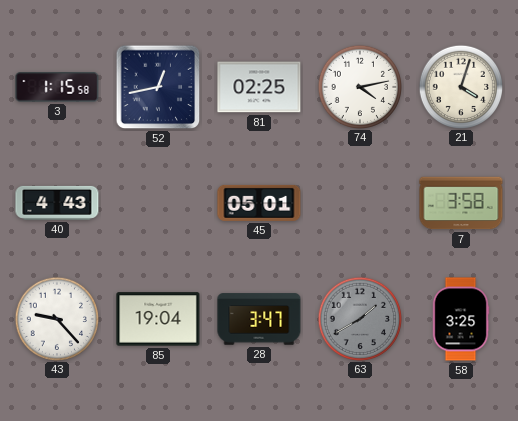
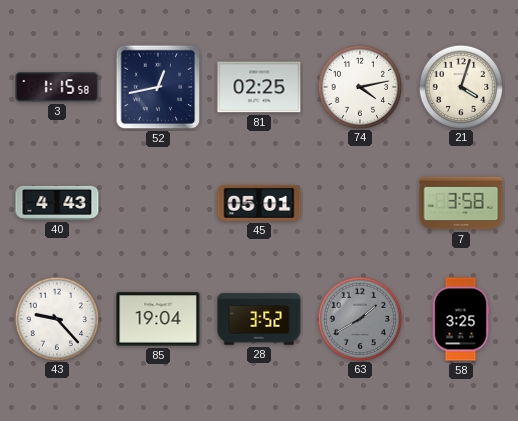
28: 3:47 -> 3:52 (259, 319)
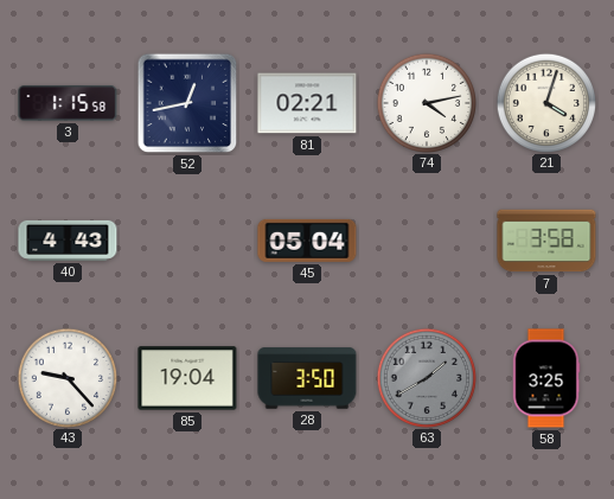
81: 02:25 -> 02:21 (307, 103)
45: 05:01 -> 05:04 (307, 241)
28: 3:52 -> 3:50 (307, 378)
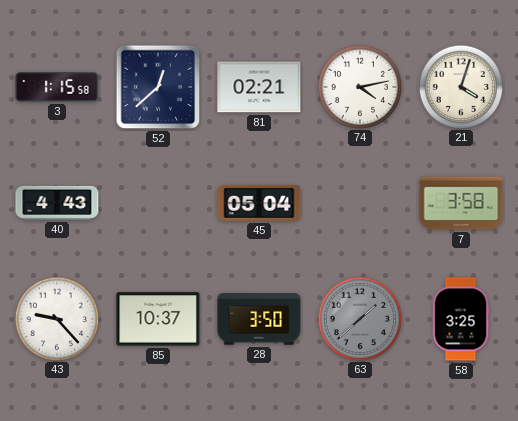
52: 12:43 -> 12:38 (158, 87)
85: 19:04 -> 10:37 (158, 319)
63: 1:40 -> 1:38 (359, 318)
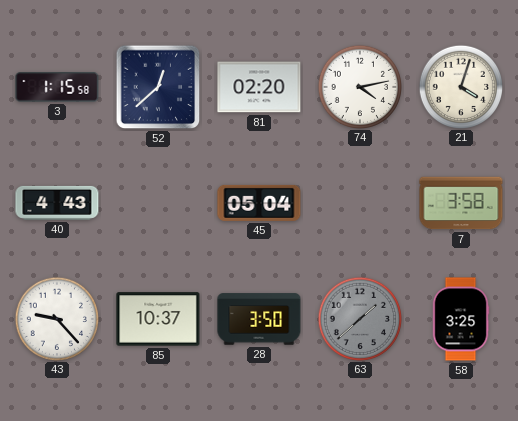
81: 02:21 -> 02:20 (259, 87)
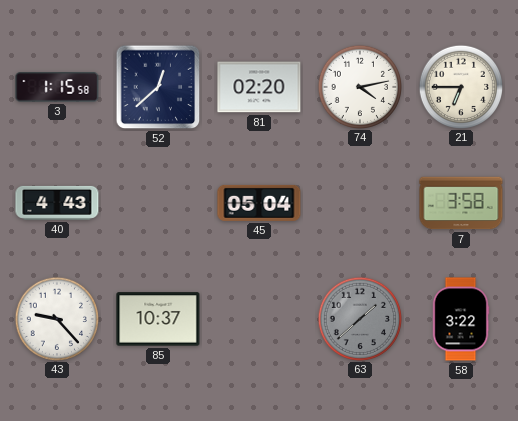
21: 4:03 -> 6:45 (460, 86)
28: 3:50 -> none (259, 319)
58: 3:25 -> 3:22 (461, 319)
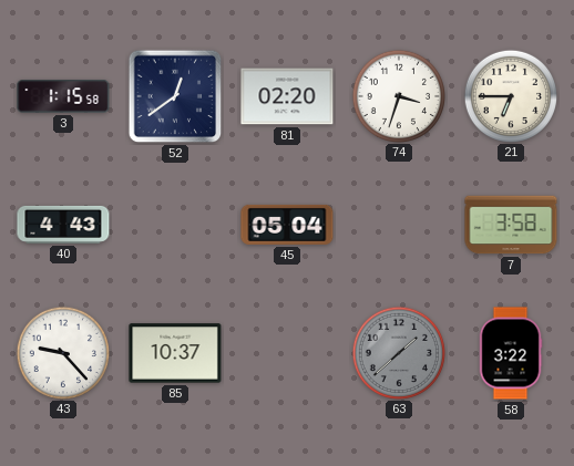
52: 12:38 -> 12:39 (175, 96)
74: 4:13 -> 3:33 (398, 95)
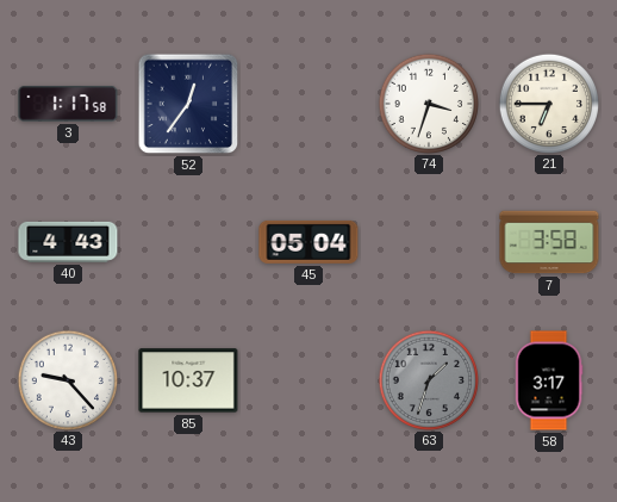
3: 1:15 -> 1:17 (68, 104)
52: 12:39 -> 12:36 (188, 104)
81: 02:20 -> none (287, 96)
63: 1:38 -> 1:33 (428, 379)
58: 3:22 -> 3:17 (549, 380)
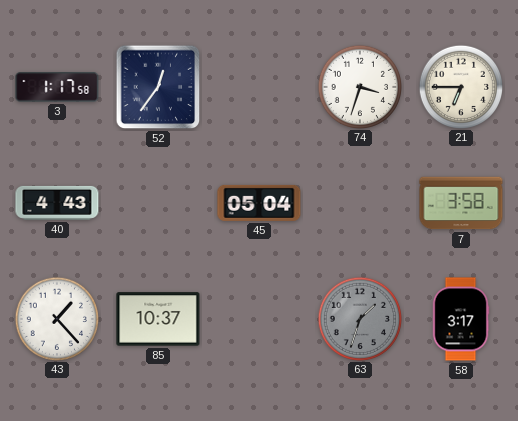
43: 9:23 -> 1:23 (56, 318)
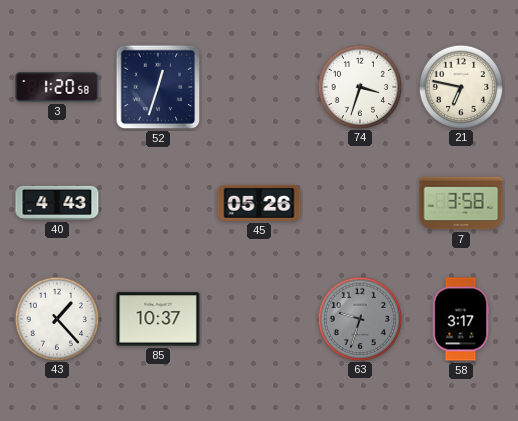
3: 1:17 -> 1:20 (57, 87)
52: 12:36 -> 12:33 (158, 87)
21: 6:45 -> 6:47 (460, 86)
45: 05:04 -> 05:26 (259, 203)
63: 1:33 -> 9:33 (359, 318)
